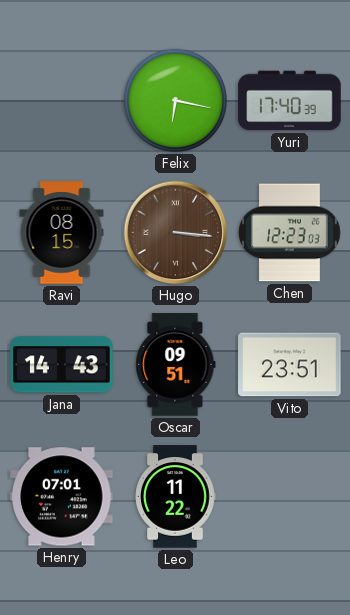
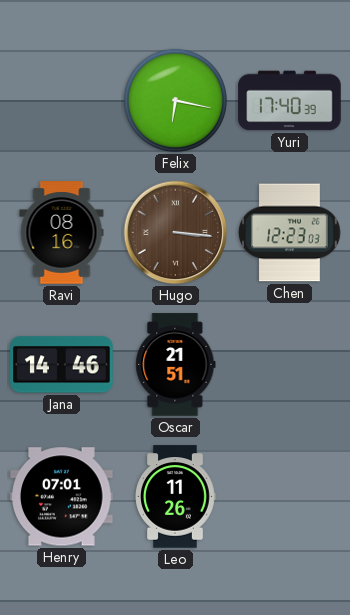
Ravi: 08:15 -> 08:16 (62, 233)
Jana: 14:43 -> 14:46 (62, 365)
Oscar: 09:51 -> 21:51 (176, 365)
Vito: 23:51 -> none (290, 365)
Leo: 11:22 -> 11:26 (175, 497)
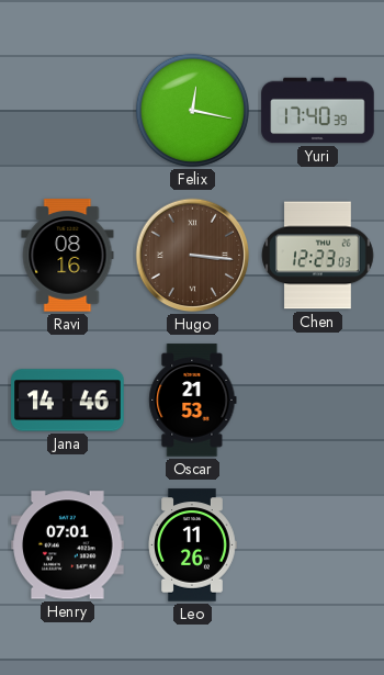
Felix: 6:17 -> 12:17 (192, 110)
Oscar: 21:51 -> 21:53 (193, 401)
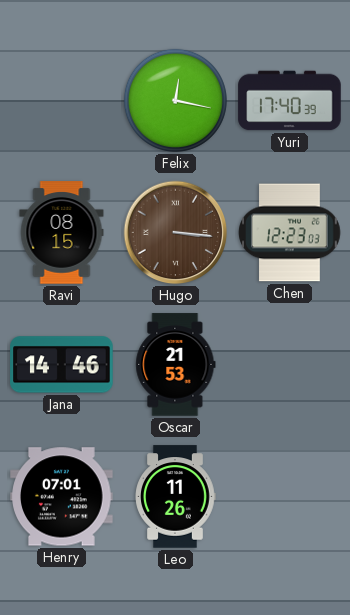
Ravi: 08:16 -> 08:15 (62, 233)
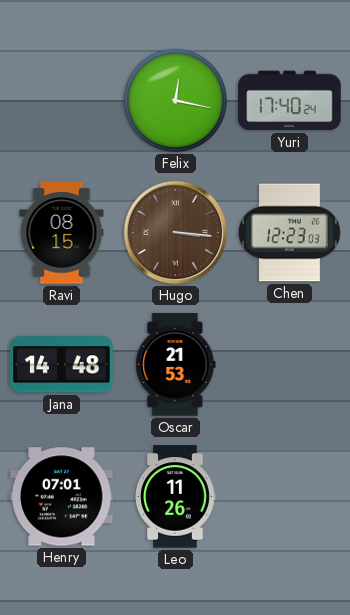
Yuri: 17:40:39 -> 17:40:24 (290, 101)
Jana: 14:46 -> 14:48 (62, 365)
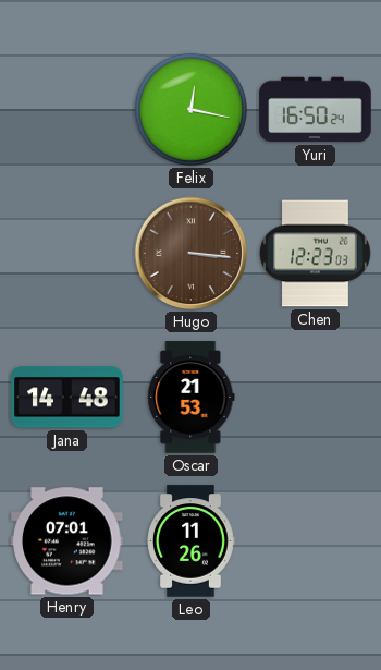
Yuri: 17:40 -> 16:50 (316, 110)
Ravi: 08:15 -> none (62, 233)
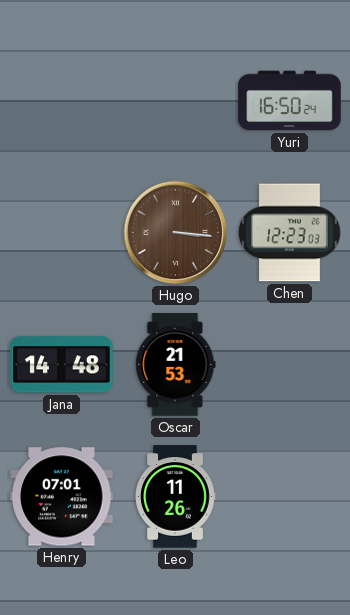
Felix: 12:17 -> none (190, 109)
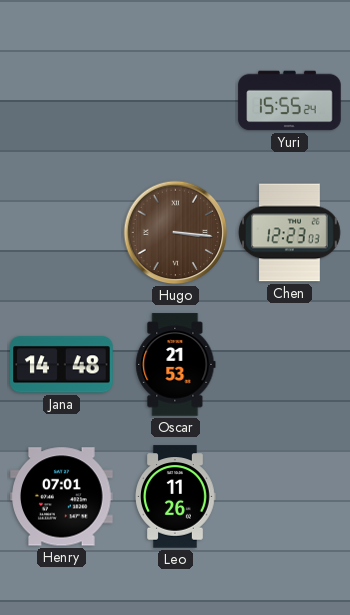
Yuri: 16:50 -> 15:55 (290, 101)
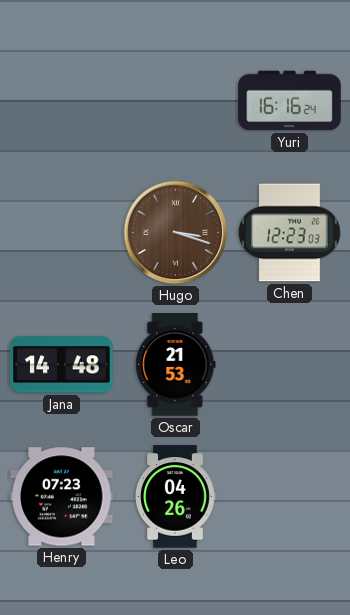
Yuri: 15:55 -> 16:16 (290, 101)
Hugo: 3:16 -> 3:18 (176, 233)
Henry: 07:01 -> 07:23 (62, 497)
Leo: 11:26 -> 04:26 (175, 497)
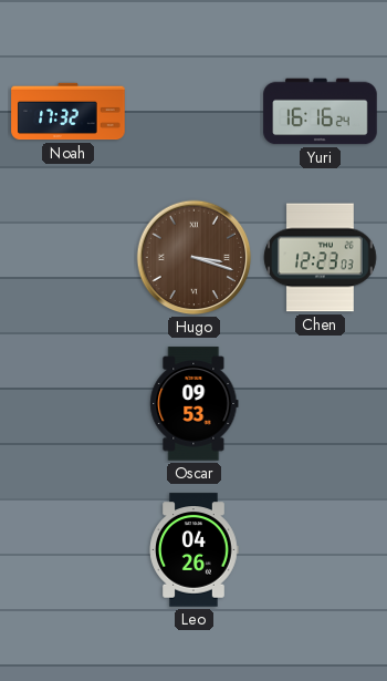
Noah: none -> 17:32 (69, 112)
Jana: 14:48 -> none (62, 365)
Oscar: 21:53 -> 09:53 (195, 404)
Henry: 07:23 -> none (62, 497)
